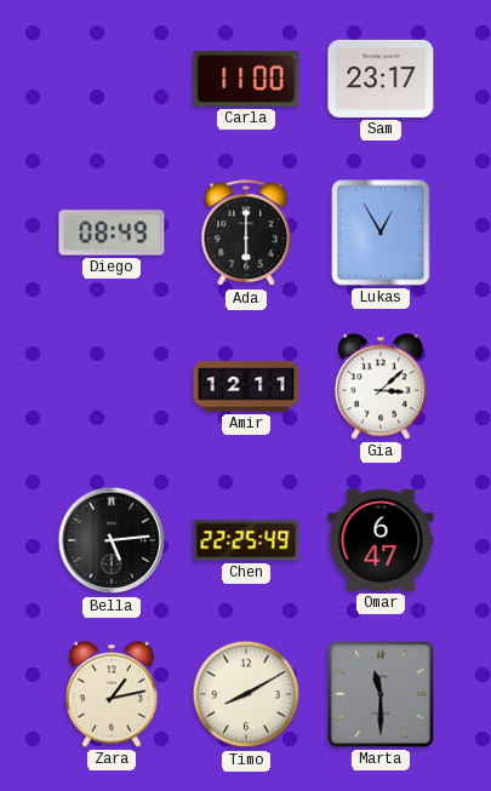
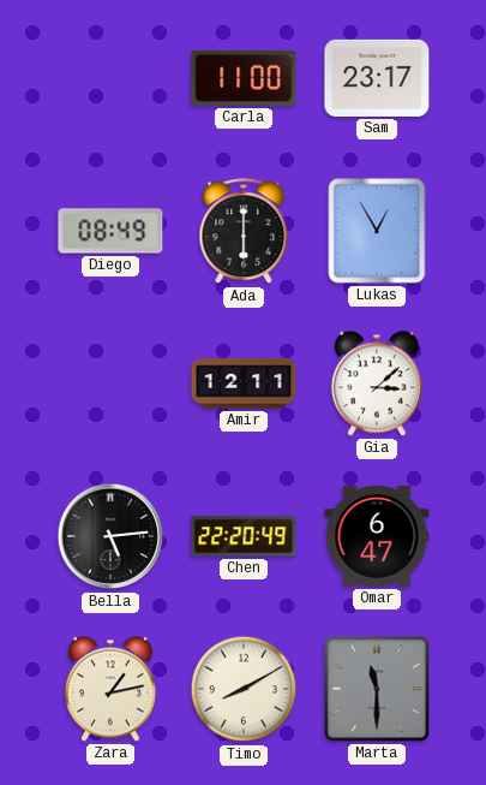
Chen: 22:25 -> 22:20 (244, 536)
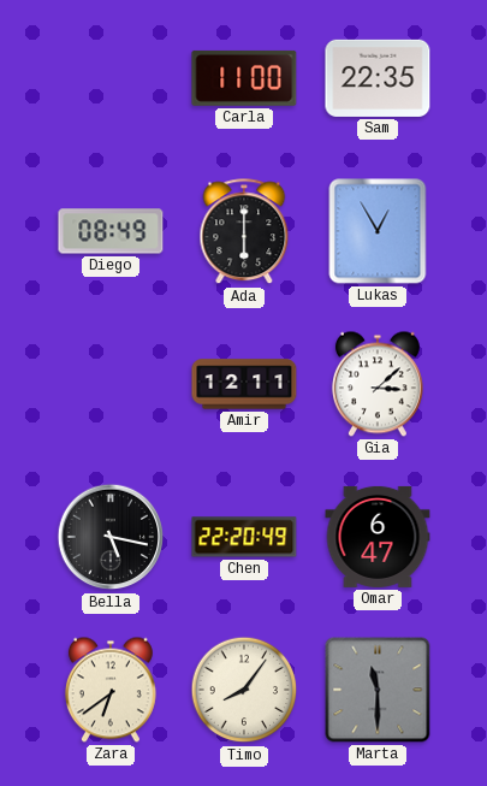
Sam: 23:17 -> 22:35 (378, 78)
Bella: 5:14 -> 5:17 (111, 537)
Zara: 1:13 -> 6:39 (111, 690)
Timo: 8:10 -> 8:06 (244, 690)
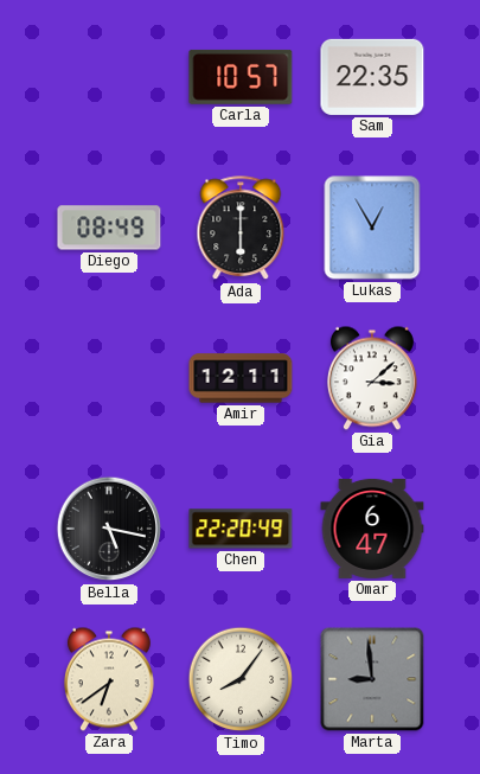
Carla: 11:00 -> 10:57 (241, 77)
Marta: 11:30 -> 8:59 (372, 679)
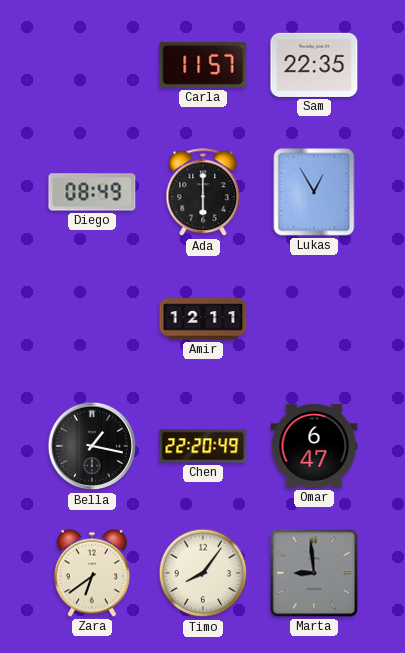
Carla: 10:57 -> 11:57 (203, 65)
Gia: 3:08 -> none (372, 378)
Bella: 5:17 -> 1:17 (92, 446)
